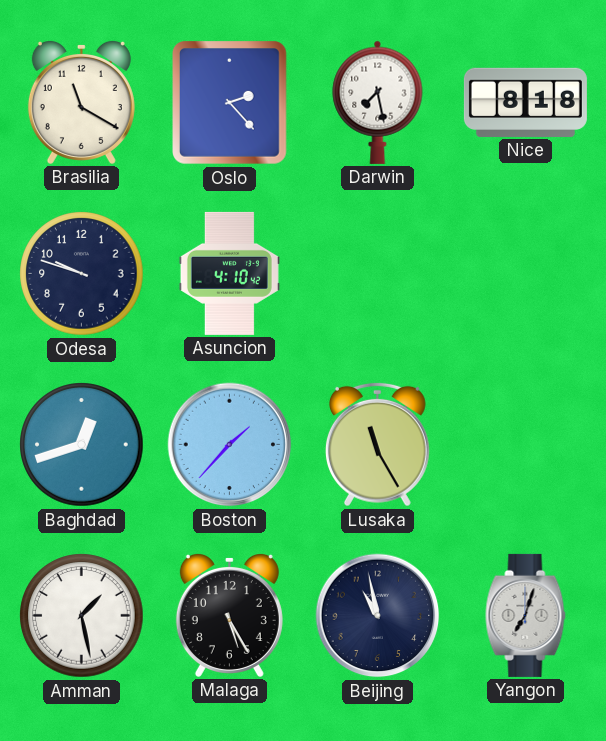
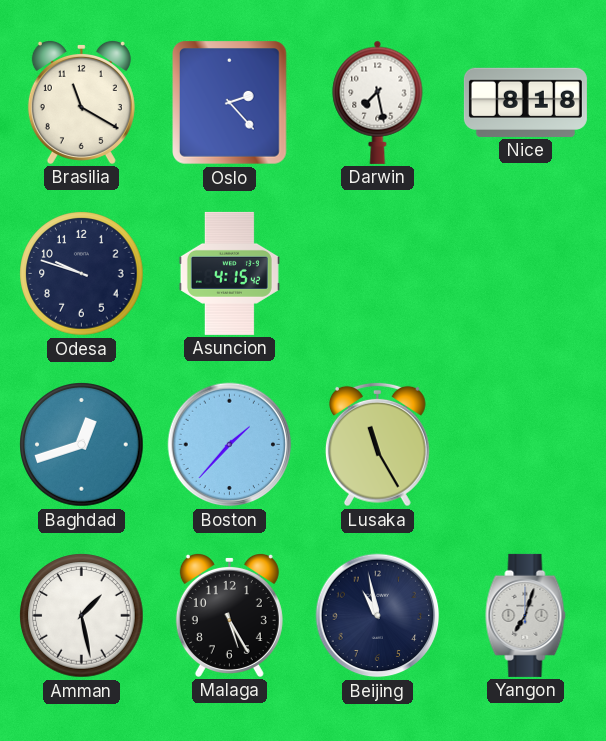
Asuncion: 4:10 -> 4:15 (229, 273)
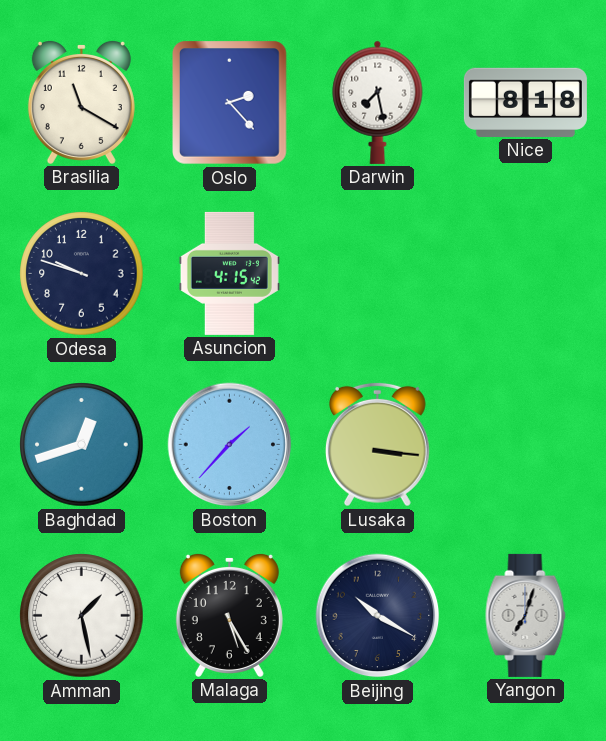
Lusaka: 11:25 -> 3:16 (377, 444)
Beijing: 10:58 -> 10:20 (378, 616)
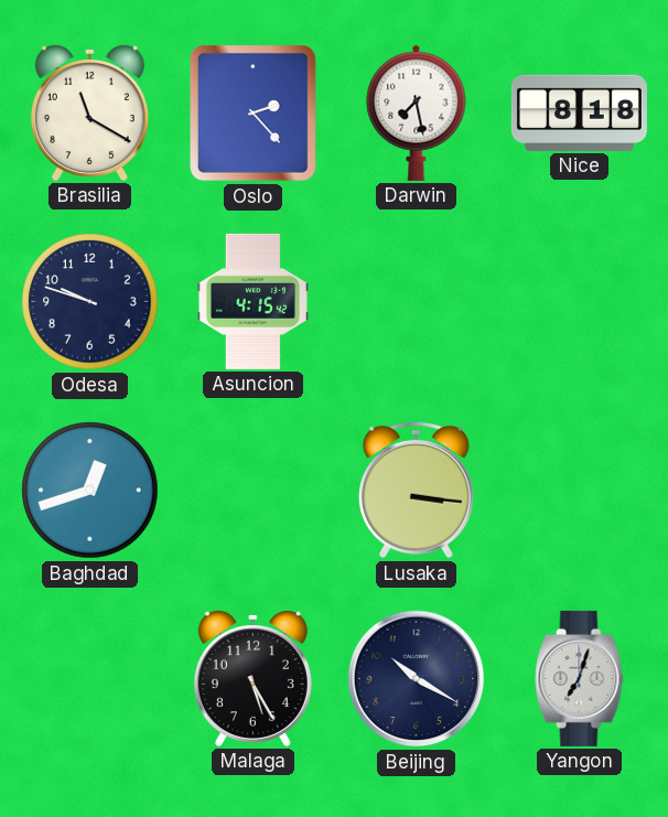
Boston: 1:37 -> none (230, 445)
Amman: 1:28 -> none (82, 616)
